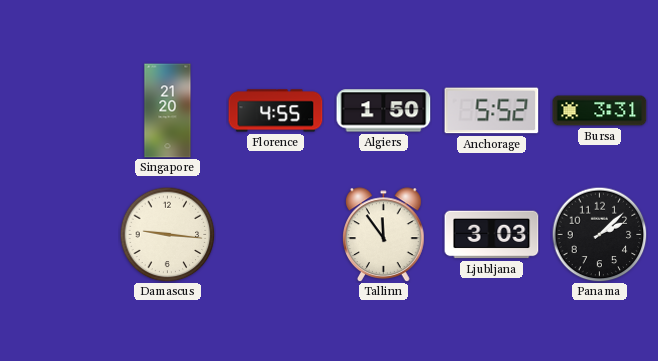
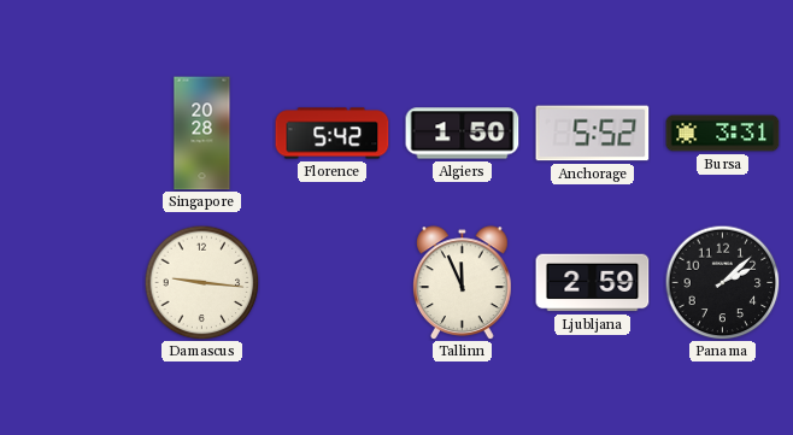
Singapore: 21:20 -> 20:28 (202, 134)
Florence: 4:55 -> 5:42 (333, 134)
Tallinn: 11:54 -> 11:56 (463, 282)
Ljubljana: 3:03 -> 2:59 (593, 283)
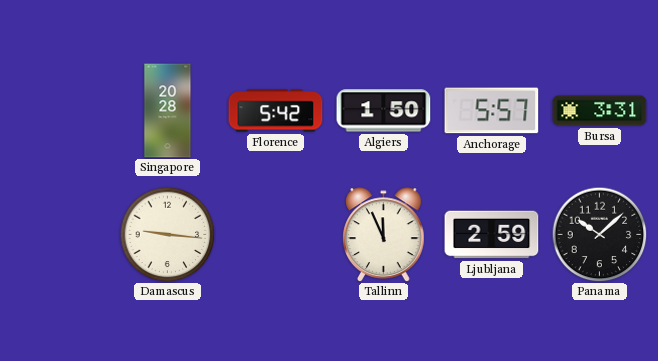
Anchorage: 5:52 -> 5:57 (492, 111)
Panama: 2:08 -> 10:08 (599, 234)
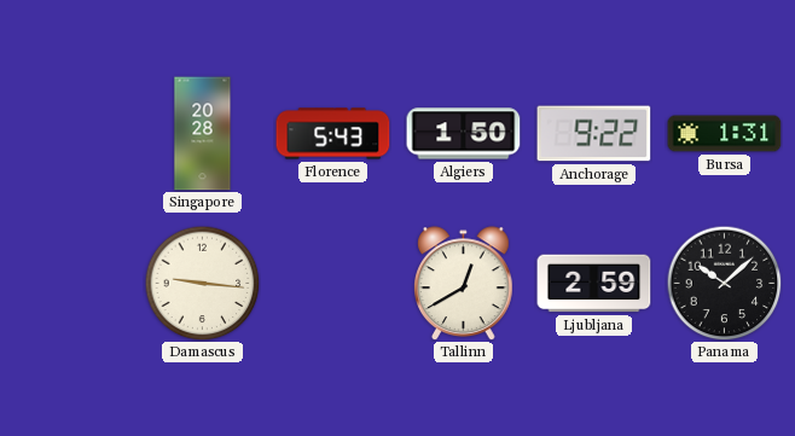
Florence: 5:42 -> 5:43 (333, 134)
Anchorage: 5:57 -> 9:22 (594, 134)
Bursa: 3:31 -> 1:31 (725, 134)
Tallinn: 11:56 -> 12:40 (464, 283)
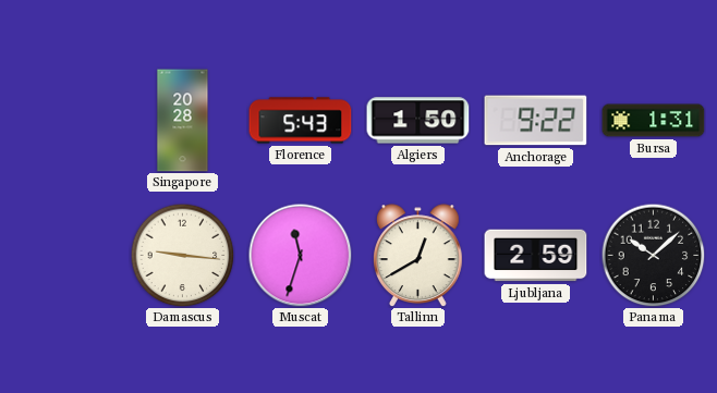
Muscat: none -> 11:33 (300, 255)
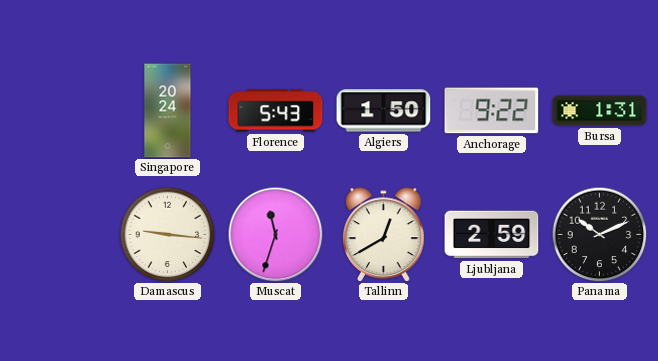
Singapore: 20:28 -> 20:24 (168, 111)
Panama: 10:08 -> 10:11 (599, 234)
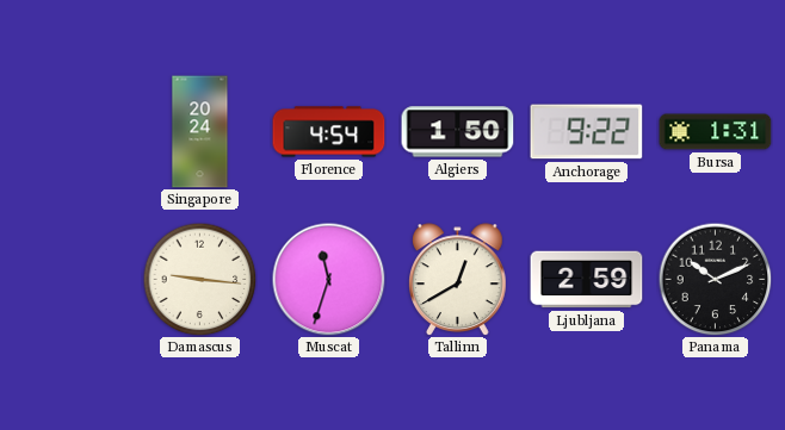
Florence: 5:43 -> 4:54 (329, 132)
